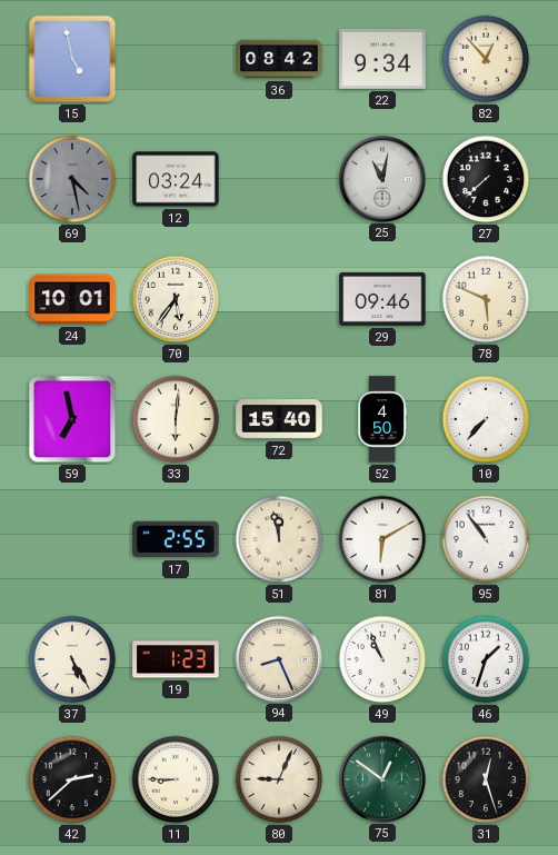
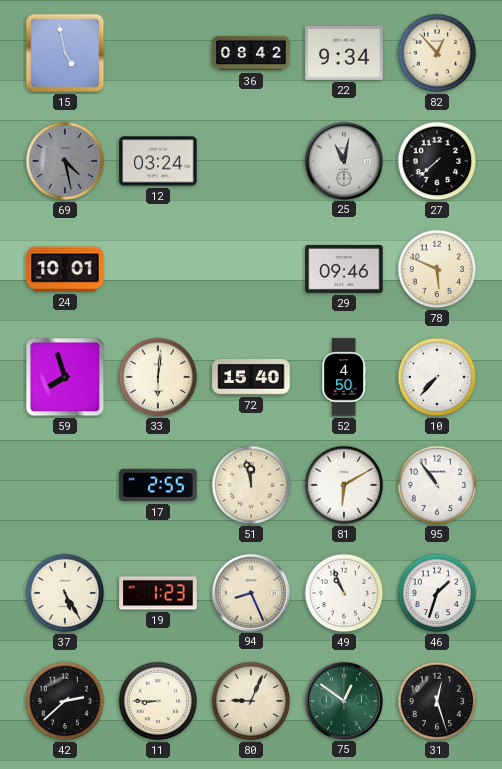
70: 5:36 -> none (176, 299)
59: 6:58 -> 7:57 (65, 377)
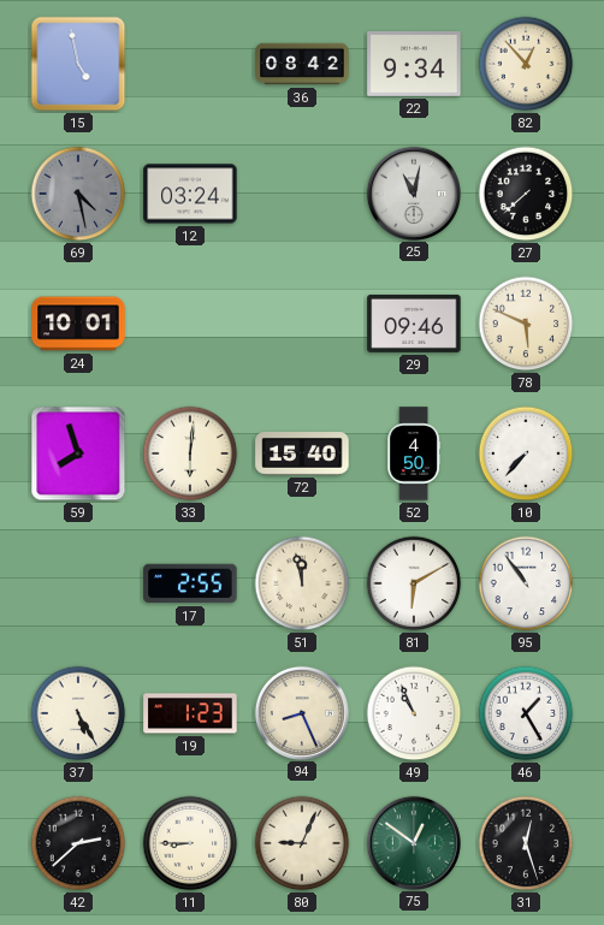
46: 1:33 -> 1:25 (526, 713)
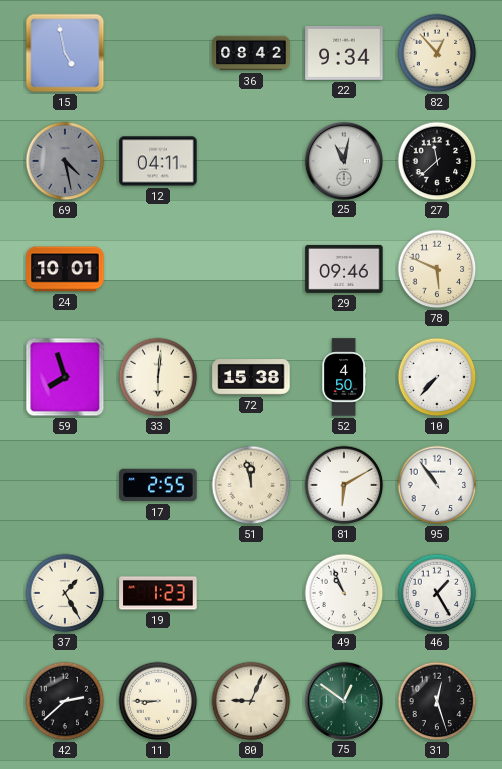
12: 03:24 -> 04:11 (158, 161)
27: 7:38 -> 11:38 (437, 161)
72: 15:40 -> 15:38 (251, 378)
37: 5:25 -> 1:25 (65, 593)
94: 8:26 -> none (301, 712)
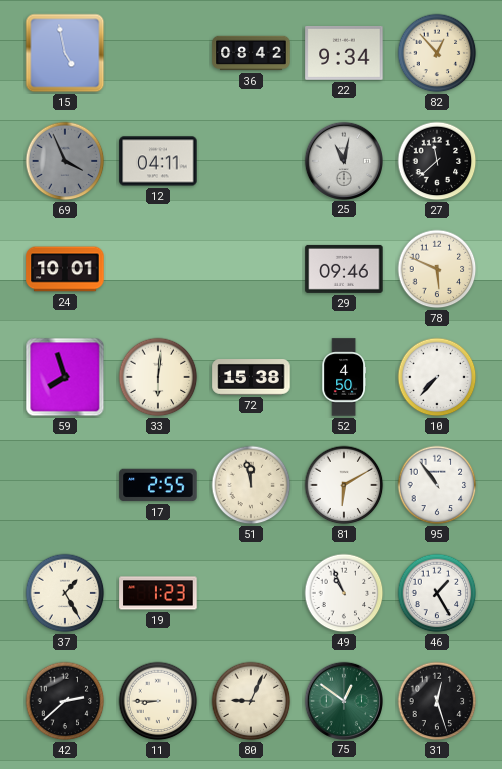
69: 4:28 -> 3:56 (65, 161)
